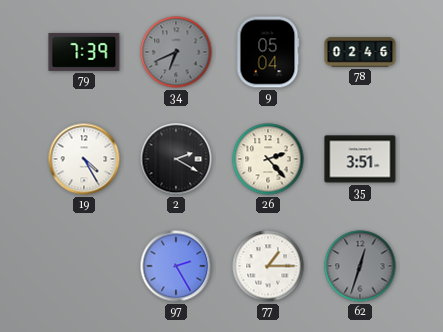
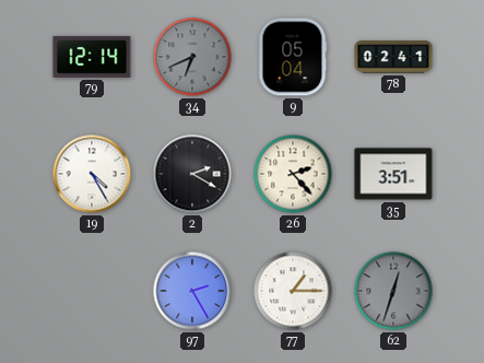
79: 7:39 -> 12:14 (92, 57)
78: 02:46 -> 02:41 (393, 57)
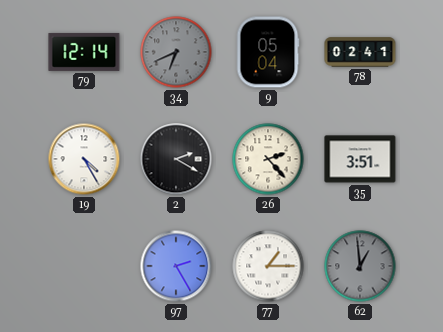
62: 12:33 -> 12:59 (360, 266)
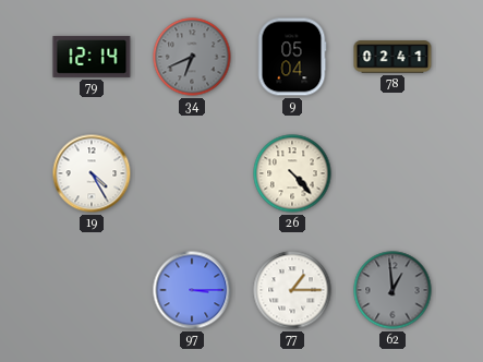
2: 2:20 -> none (176, 159)
26: 2:23 -> 4:23 (292, 173)
35: 3:51 -> none (360, 159)
97: 2:25 -> 3:15 (192, 290)
